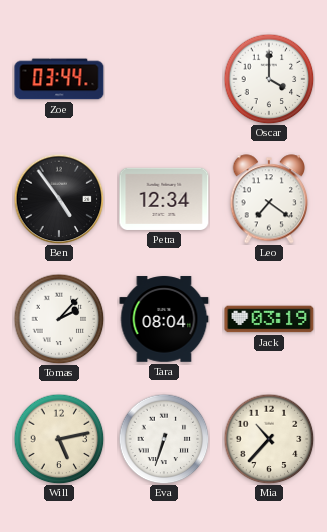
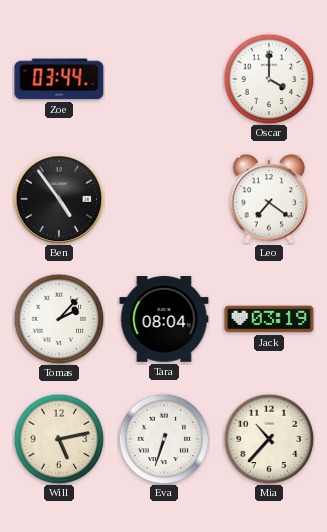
Petra: 12:34 -> none (164, 199)
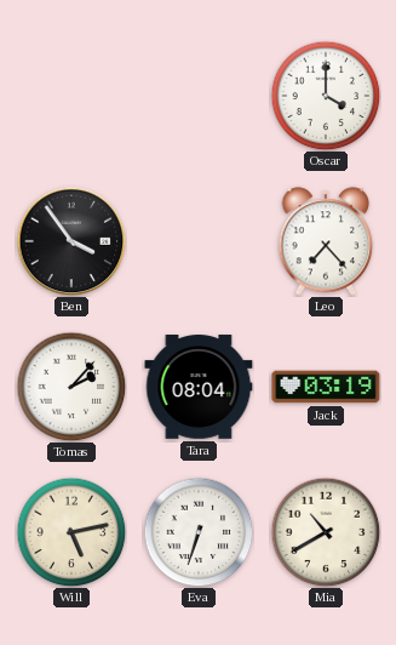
Zoe: 03:44 -> none (59, 79)
Ben: 4:54 -> 3:54 (71, 241)
Leo: 7:21 -> 7:23 (326, 241)
Mia: 10:37 -> 10:40 (326, 532)
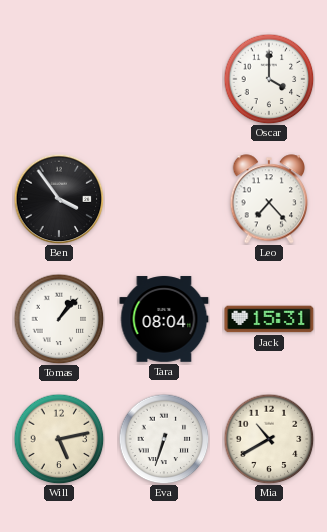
Tomas: 2:07 -> 1:07 (59, 319)
Jack: 03:19 -> 15:31 (269, 319)
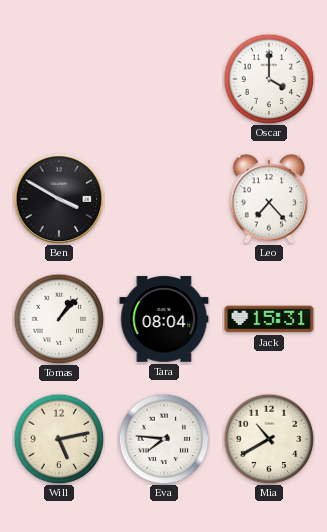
Ben: 3:54 -> 3:50 (59, 199)
Eva: 6:33 -> 7:46 (164, 439)
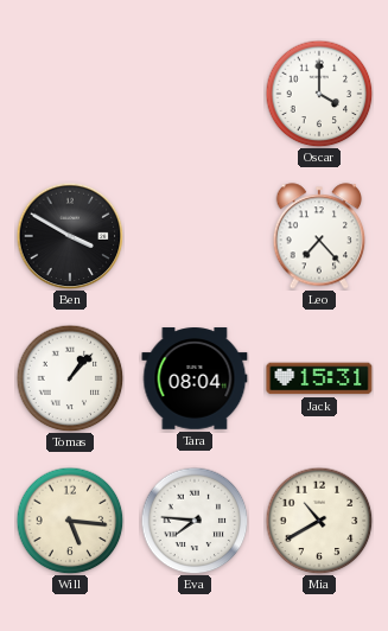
Will: 5:13 -> 5:16 (70, 521)
